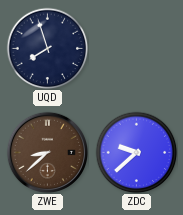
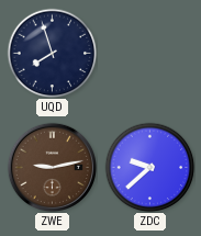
ZWE: 8:38 -> 9:13 (52, 167)
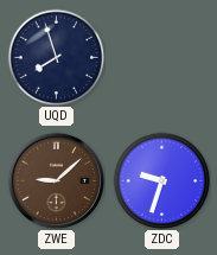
ZWE: 9:13 -> 9:08 (56, 180)
ZDC: 9:38 -> 9:33 (161, 180)
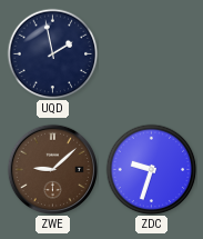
UQD: 7:57 -> 1:58 (52, 53)
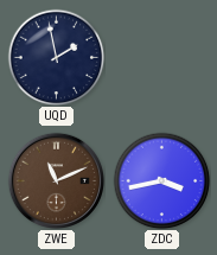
ZWE: 9:08 -> 11:11 (56, 180)
ZDC: 9:33 -> 3:43 (161, 180)
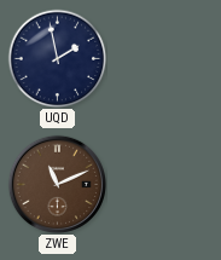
ZDC: 3:43 -> none (161, 180)
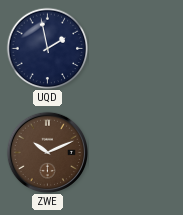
ZWE: 11:11 -> 10:11 (47, 152)
